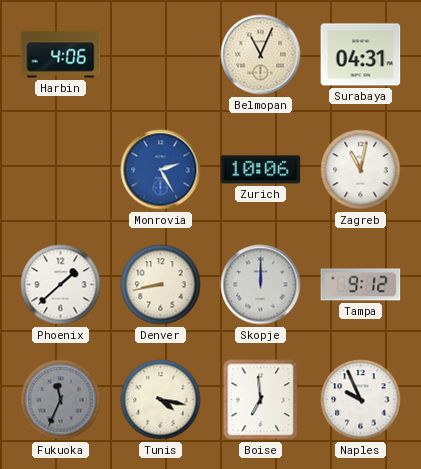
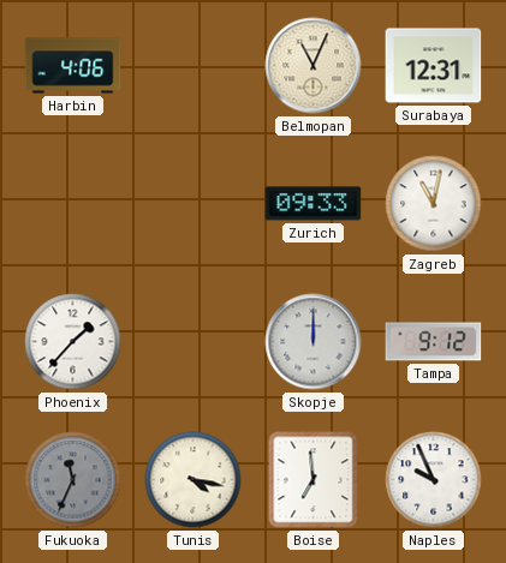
Surabaya: 04:31 -> 12:31 (434, 66)
Monrovia: 2:25 -> none (161, 170)
Zurich: 10:06 -> 09:33 (314, 204)
Phoenix: 1:38 -> 1:37 (73, 342)
Denver: 8:43 -> none (161, 285)
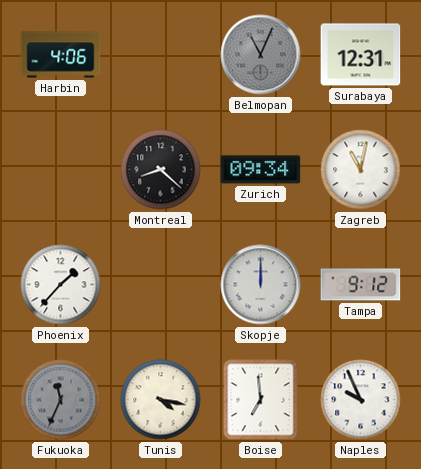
Belmopan dial: cream -> grey (261, 55)
Montreal: none -> 8:22 (161, 170)
Zurich: 09:33 -> 09:34 (261, 170)
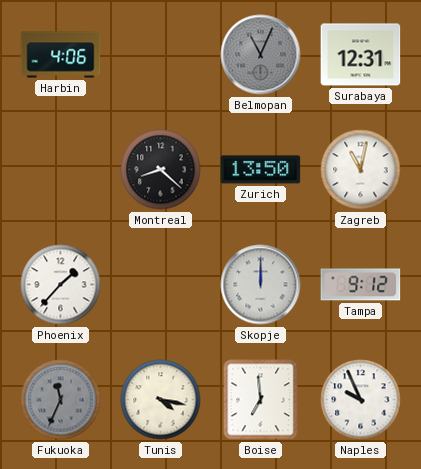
Zurich: 09:34 -> 13:50 (261, 170)
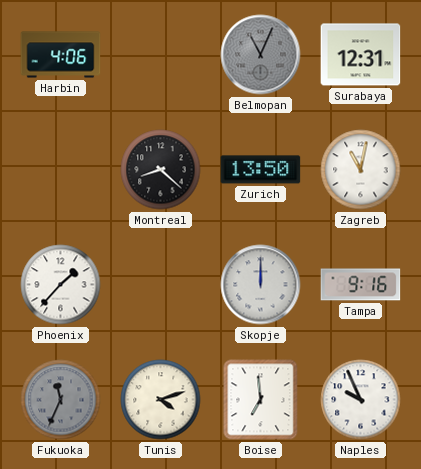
Tampa: 9:12 -> 9:16 (361, 285)
Tunis: 4:17 -> 4:12 (161, 400)
